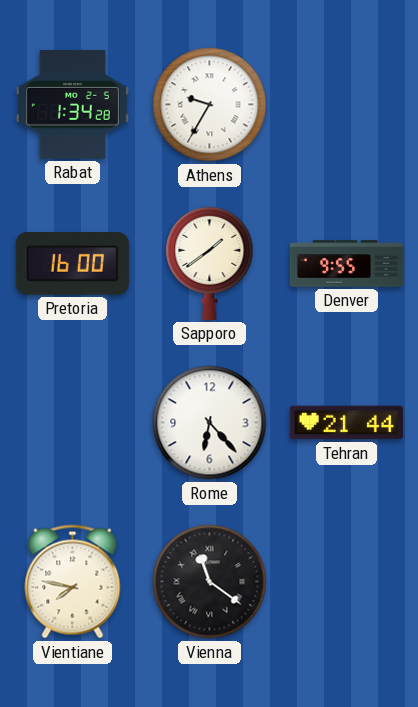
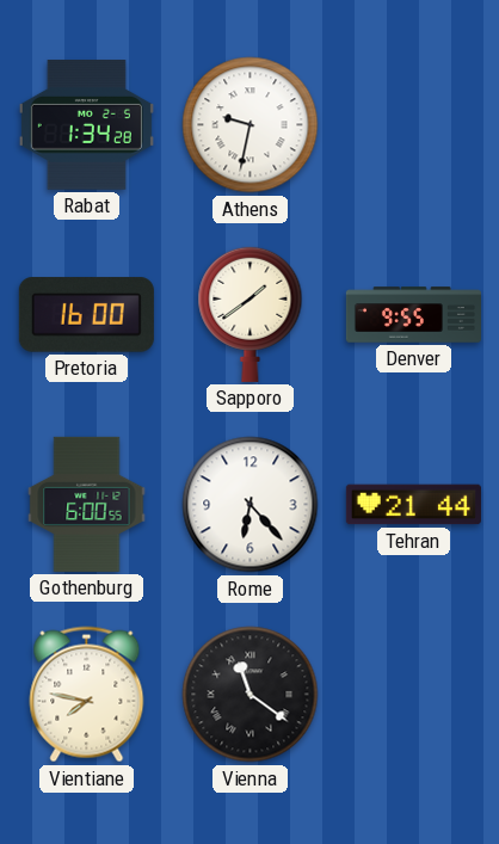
Athens: 9:35 -> 9:32 (251, 125)
Gothenburg: none -> 6:00 (87, 504)
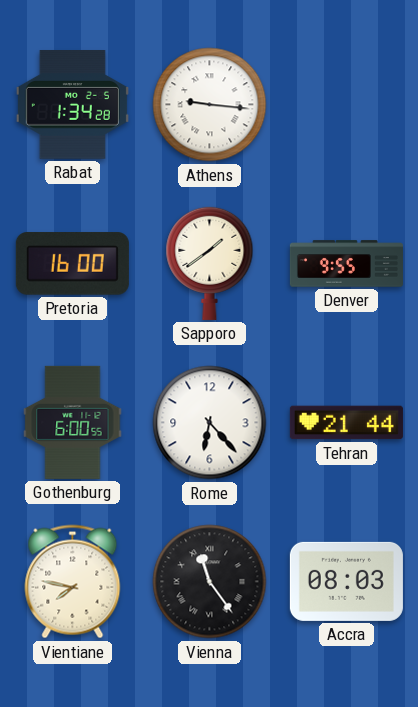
Athens: 9:32 -> 9:16 (210, 105)
Vienna: 11:21 -> 11:24 (210, 582)
Accra: none -> 08:03 (346, 581)
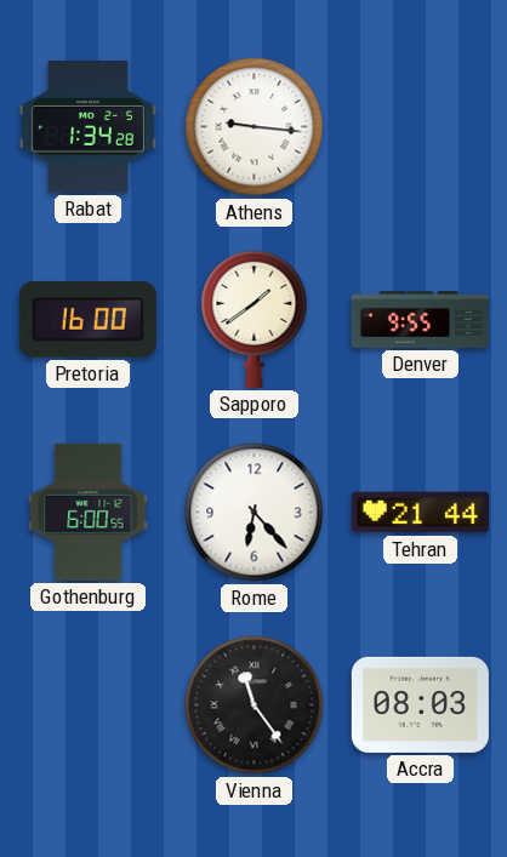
Vientiane: 7:47 -> none (73, 582)
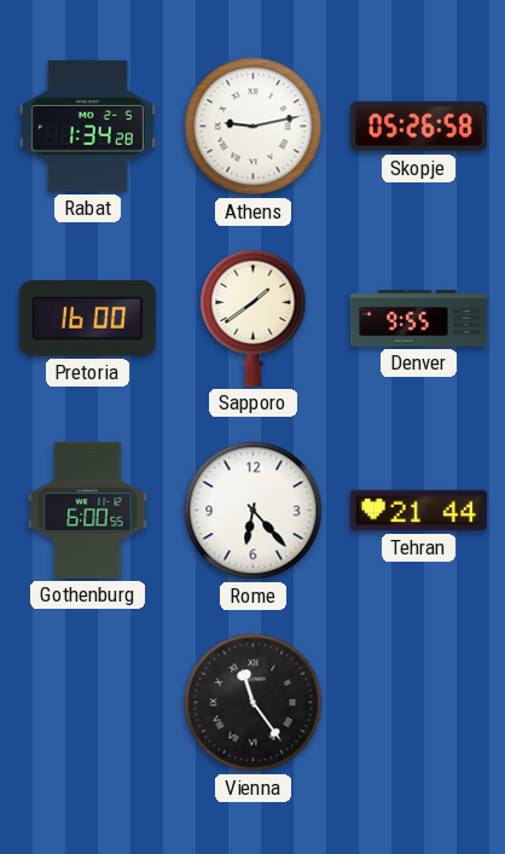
Athens: 9:16 -> 9:13 (254, 127)
Skopje: none -> 05:26 (418, 127)
Accra: 08:03 -> none (420, 704)
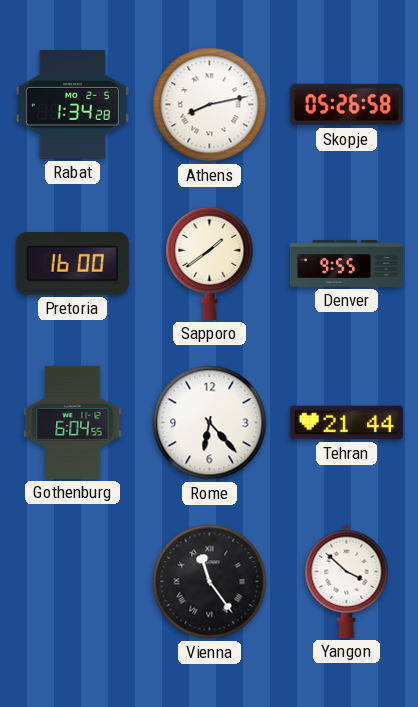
Athens: 9:13 -> 8:13 (210, 105)
Gothenburg: 6:00 -> 6:04 (73, 422)
Yangon: none -> 3:52 (347, 581)
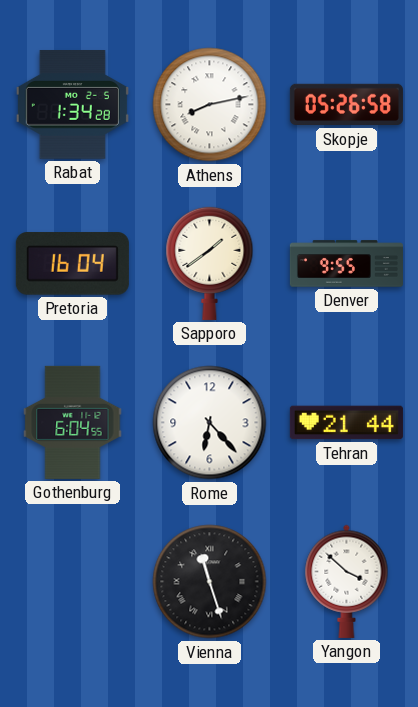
Pretoria: 16:00 -> 16:04 (72, 264)
Vienna: 11:24 -> 11:27 (210, 582)
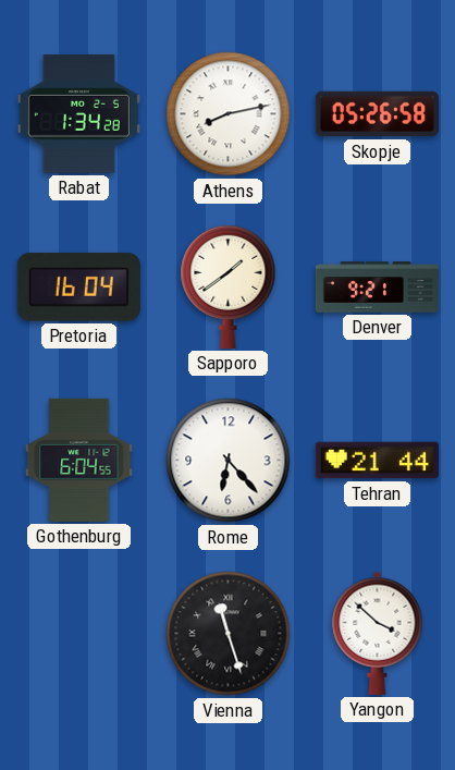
Denver: 9:55 -> 9:21 (377, 288)
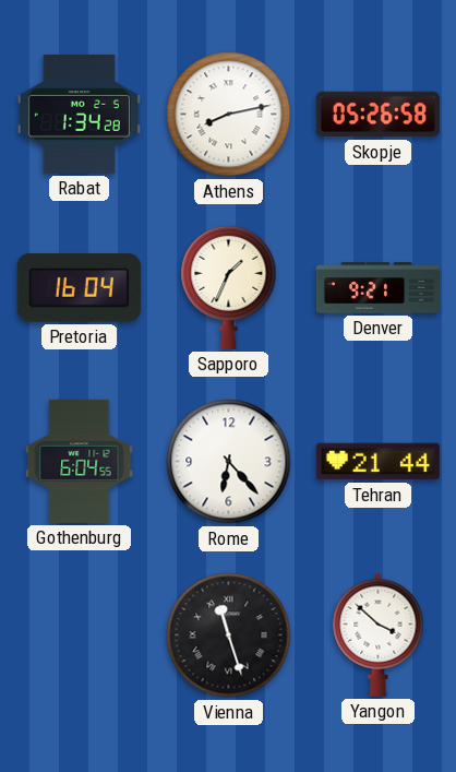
Sapporo: 1:39 -> 1:34 (229, 287)
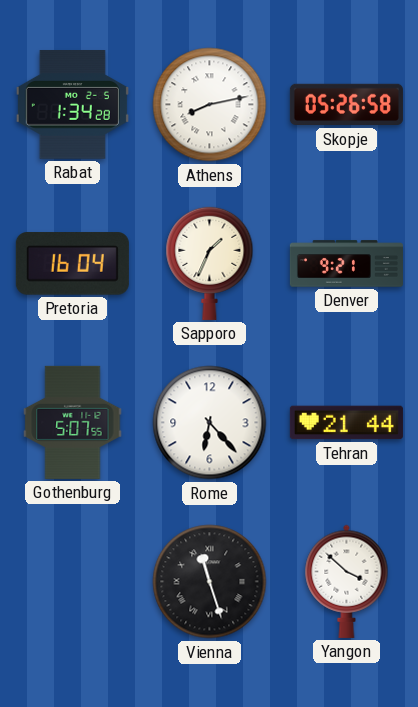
Gothenburg: 6:04 -> 5:07 (73, 422)
